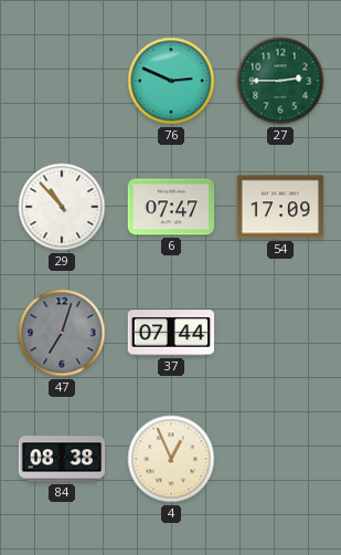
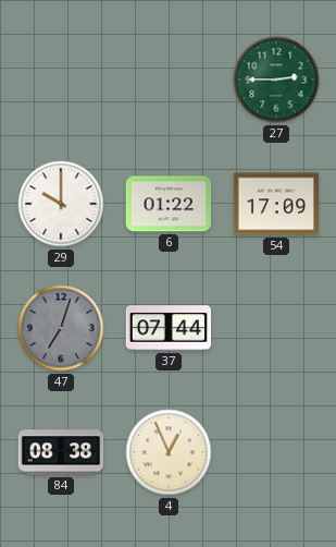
76: 2:49 -> none (171, 81)
29: 10:53 -> 10:00 (61, 204)
6: 07:47 -> 01:22 (169, 204)
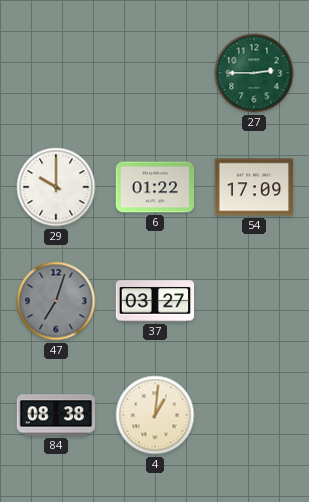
37: 07:44 -> 03:27 (155, 301)
4: 12:56 -> 1:01 (155, 415)
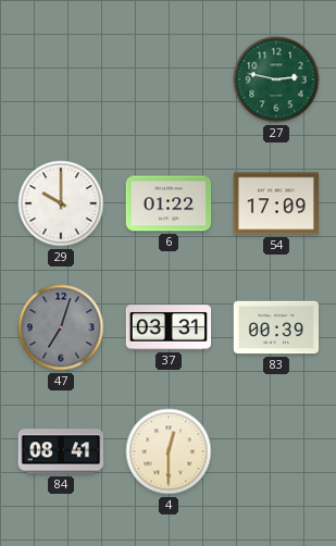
27: 2:45 -> 2:47 (276, 79)
37: 03:27 -> 03:31 (169, 327)
83: none -> 00:39 (276, 327)
84: 08:38 -> 08:41 (61, 451)
4: 1:01 -> 12:30 (169, 451)
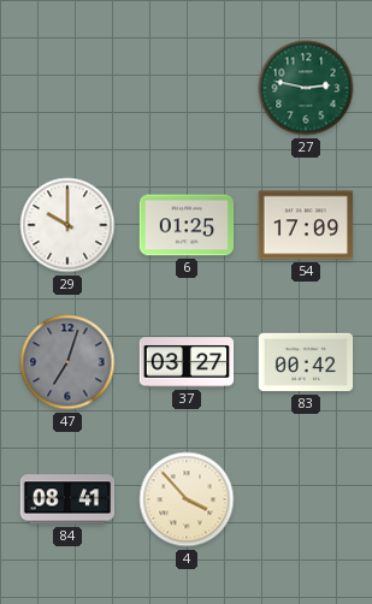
6: 01:22 -> 01:25 (187, 225)
37: 03:31 -> 03:27 (187, 362)
83: 00:39 -> 00:42 (306, 362)
4: 12:30 -> 3:53 (187, 499)
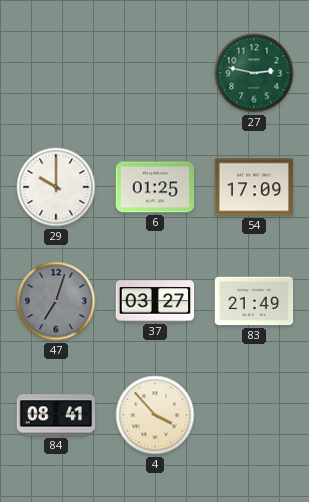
83: 00:42 -> 21:49 (254, 301)
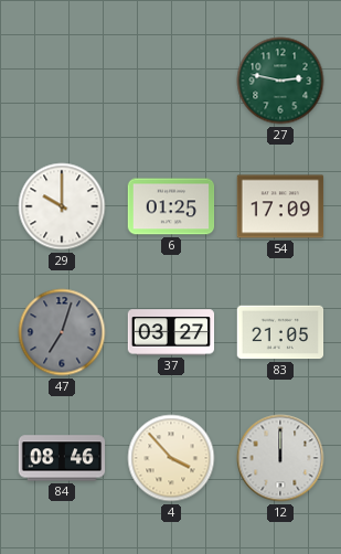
83: 21:49 -> 21:05 (280, 332)
84: 08:41 -> 08:46 (62, 458)
12: none -> 12:00 (280, 458)
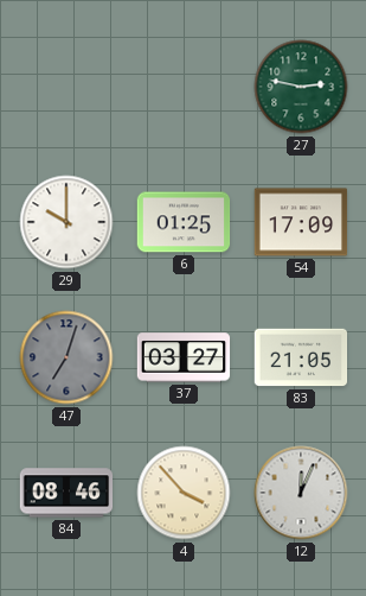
12: 12:00 -> 12:04 (301, 493)
